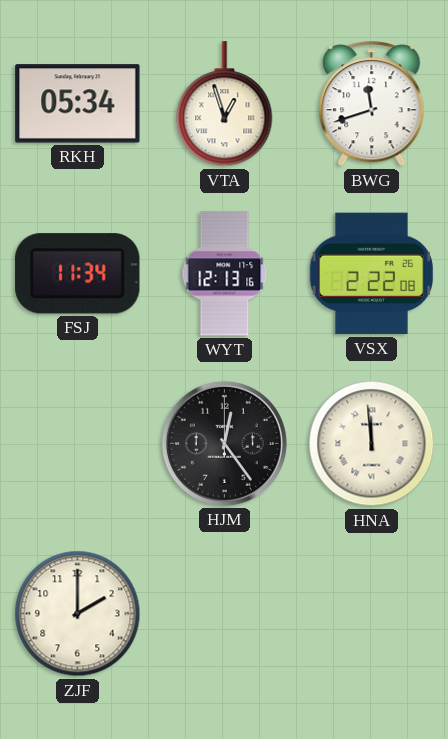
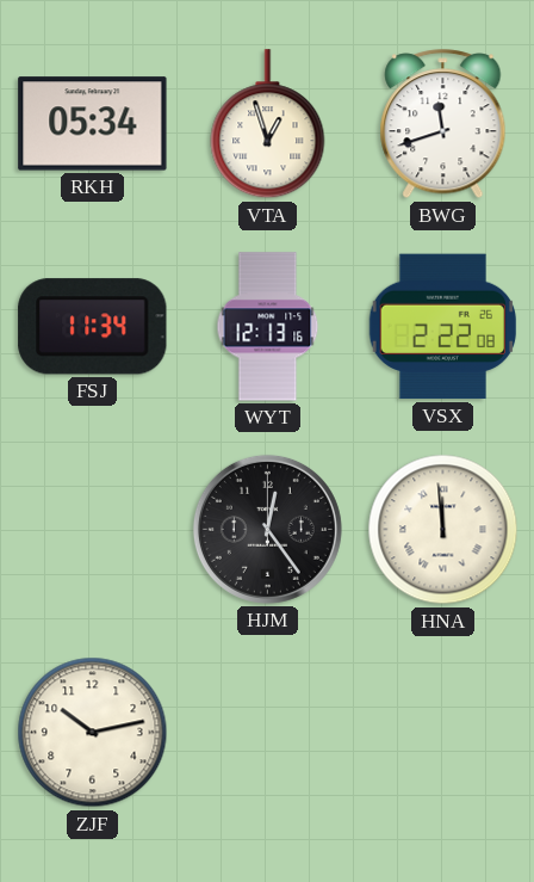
ZJF: 2:00 -> 10:13 (93, 733)
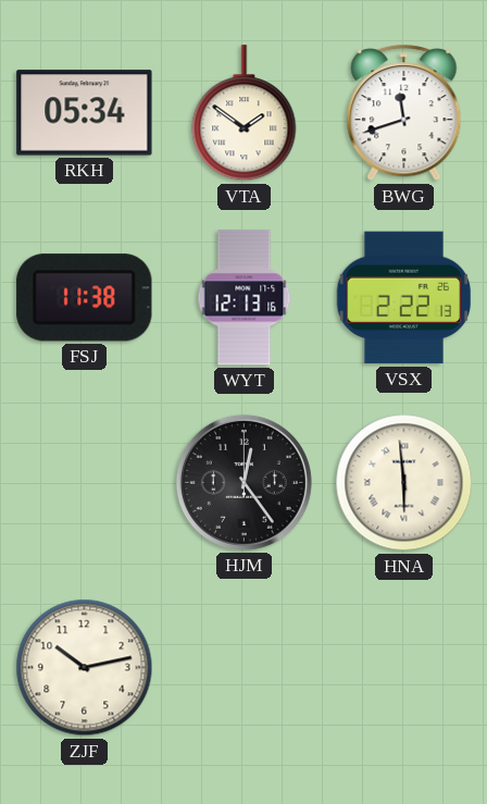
VTA: 12:57 -> 1:51 (245, 113)
FSJ: 11:34 -> 11:38 (85, 298)
VSX: 2:22:08 -> 2:22:13 (404, 298)
HNA: 11:59 -> 5:59 (404, 483)
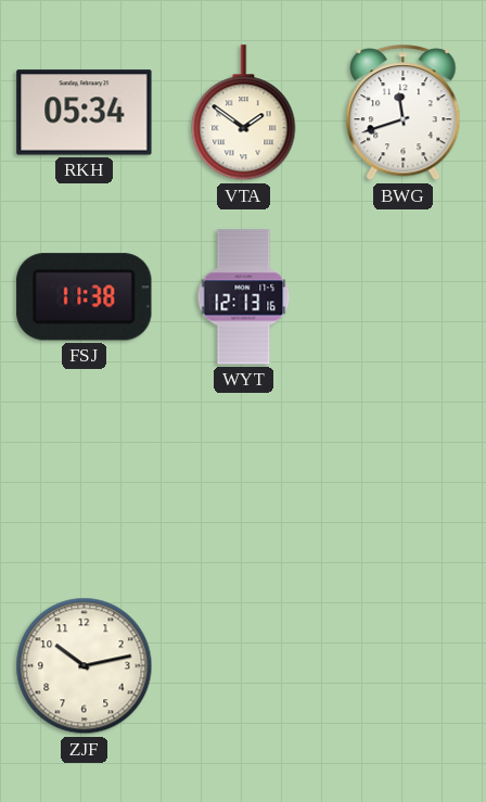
VSX: 2:22 -> none (404, 298)
HJM: 12:24 -> none (243, 482)
HNA: 5:59 -> none (404, 483)
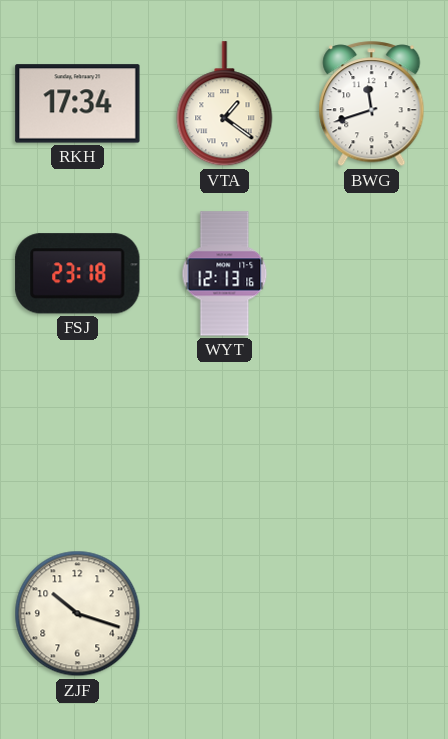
RKH: 05:34 -> 17:34 (78, 104)
VTA: 1:51 -> 1:21 (225, 104)
FSJ: 11:38 -> 23:18 (78, 274)
ZJF: 10:13 -> 10:18 (78, 614)
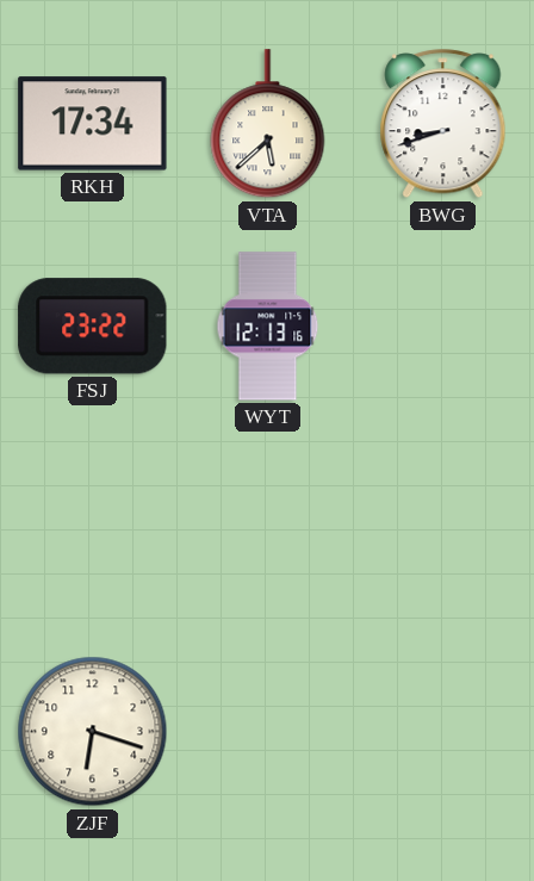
VTA: 1:21 -> 5:38 (268, 124)
BWG: 11:42 -> 8:42 (443, 124)
FSJ: 23:18 -> 23:22 (93, 327)
ZJF: 10:18 -> 6:18 (93, 732)
